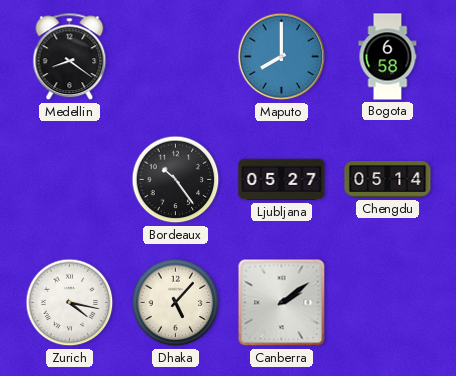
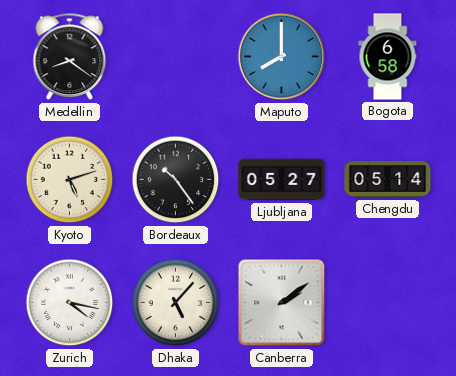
Kyoto: none -> 5:12 (70, 180)
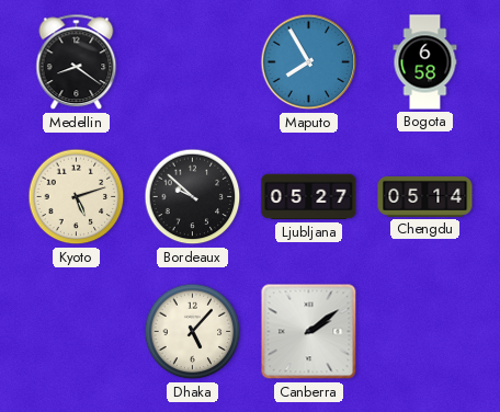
Maputo: 8:00 -> 7:55 (309, 62)
Bordeaux: 10:24 -> 9:52 (193, 197)
Zurich: 4:17 -> none (70, 303)
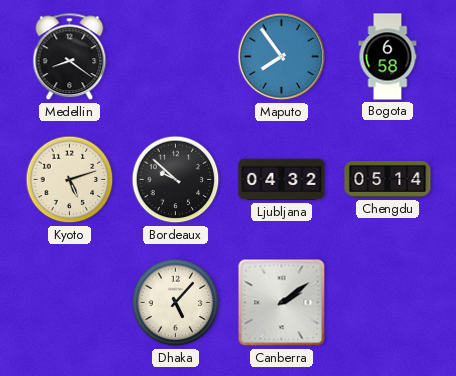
Maputo: 7:55 -> 7:54 (282, 57)
Ljubljana: 05:27 -> 04:32 (282, 180)
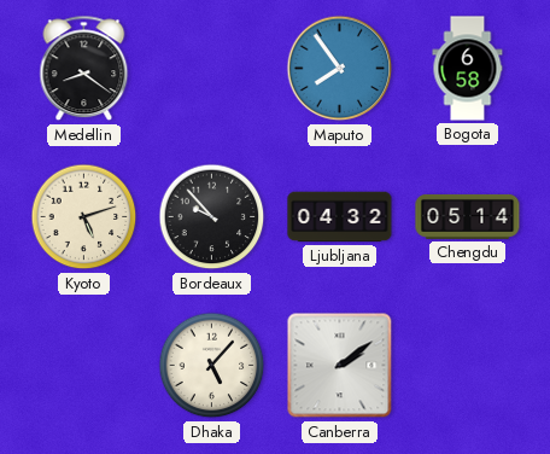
Bordeaux: 9:52 -> 9:53 (212, 217)
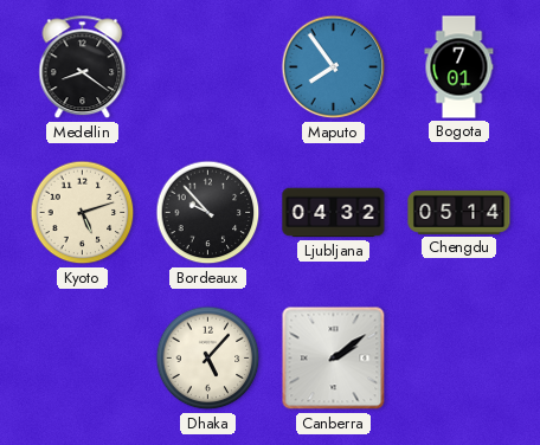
Bogota: 6:58 -> 7:01 (459, 67)
